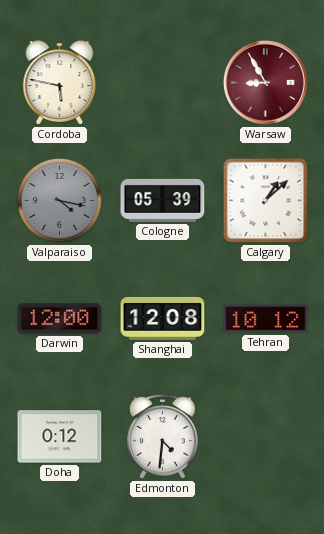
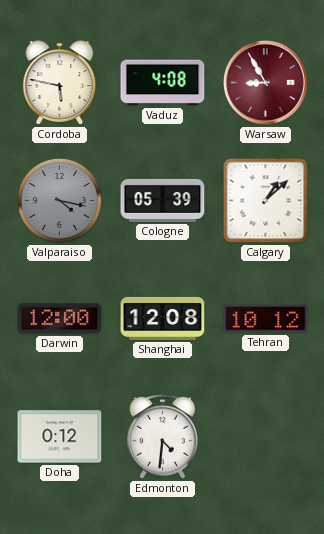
Vaduz: none -> 4:08 (163, 83)
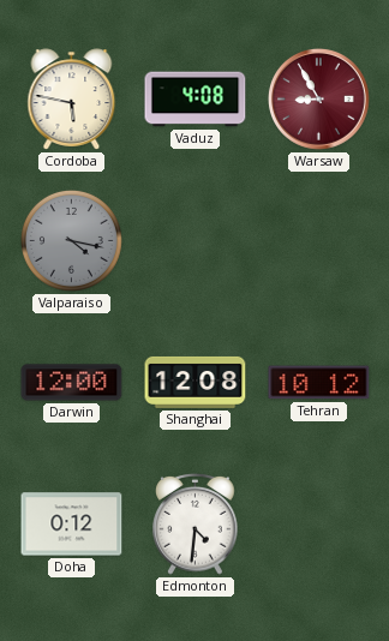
Cologne: 05:39 -> none (163, 200)
Calgary: 1:08 -> none (266, 201)
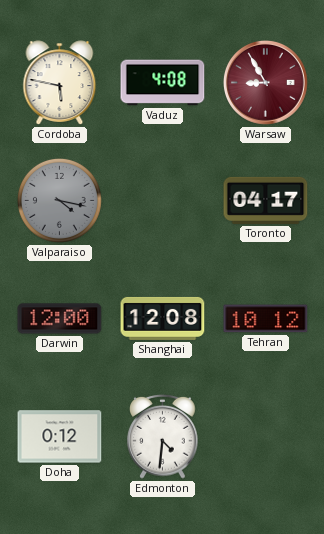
Toronto: none -> 04:17 (266, 200)
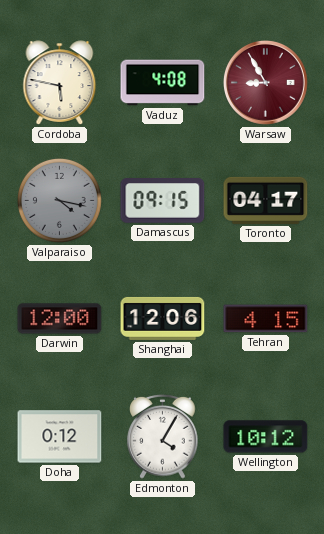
Damascus: none -> 09:15 (163, 201)
Shanghai: 12:08 -> 12:06 (163, 318)
Tehran: 10:12 -> 4:15 (266, 319)
Edmonton: 4:31 -> 4:05 (163, 436)
Wellington: none -> 10:12 (266, 437)
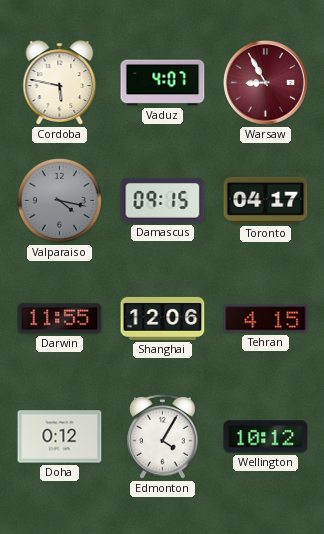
Vaduz: 4:08 -> 4:07 (163, 83)
Darwin: 12:00 -> 11:55 (60, 319)
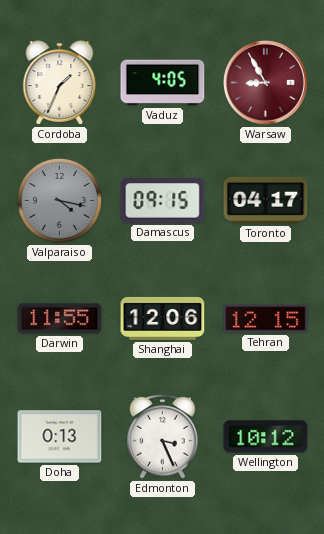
Cordoba: 5:47 -> 1:34 (60, 83)
Vaduz: 4:07 -> 4:05 (163, 83)
Tehran: 4:15 -> 12:15 (266, 319)
Doha: 0:12 -> 0:13 (60, 437)
Edmonton: 4:05 -> 3:26 (163, 436)
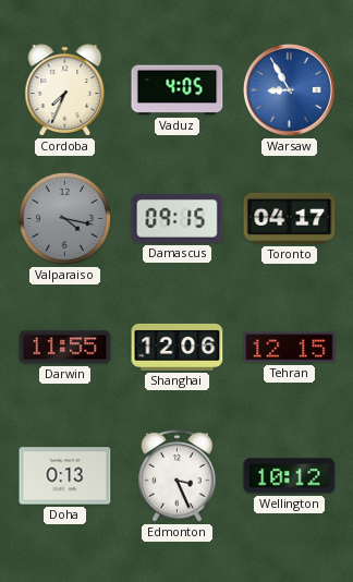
Cordoba: 1:34 -> 7:34 (65, 90)
Warsaw dial: burgundy -> blue (290, 90)
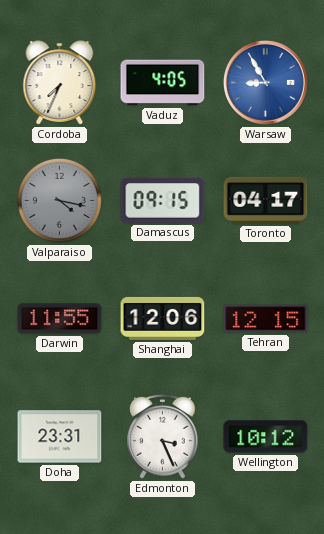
Doha: 0:13 -> 23:31 (60, 437)
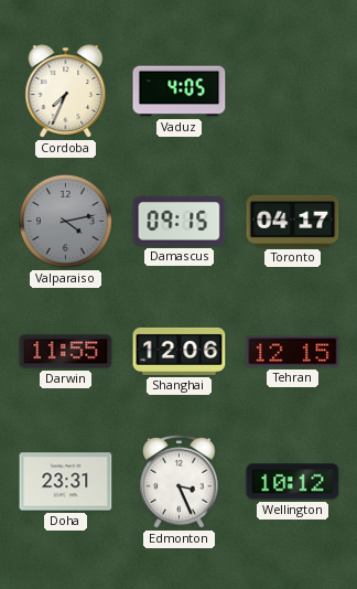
Warsaw: 8:55 -> none (266, 83)
Valparaiso: 4:17 -> 4:13 (65, 221)
